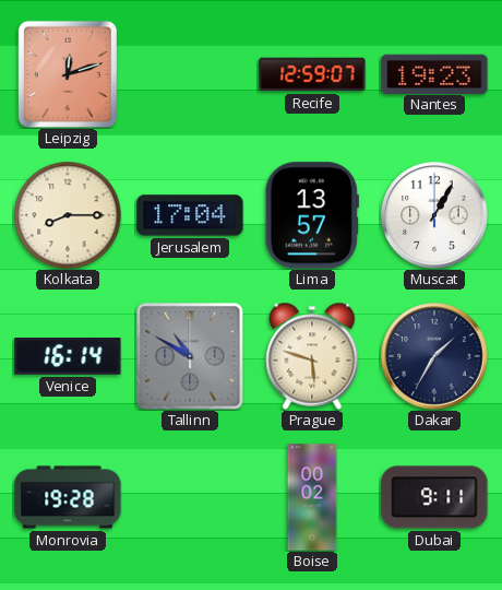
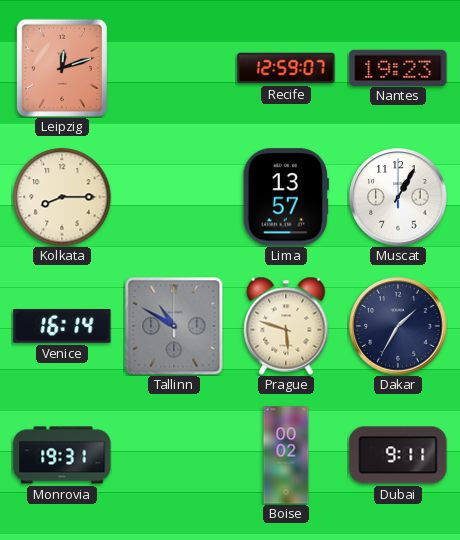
Jerusalem: 17:04 -> none (190, 215)
Monrovia: 19:28 -> 19:31 (62, 455)
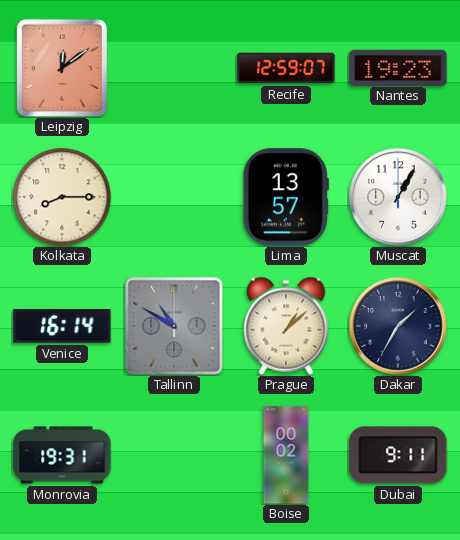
Leipzig: 12:12 -> 12:09 (62, 68)
Prague: 5:48 -> 1:08 (286, 326)
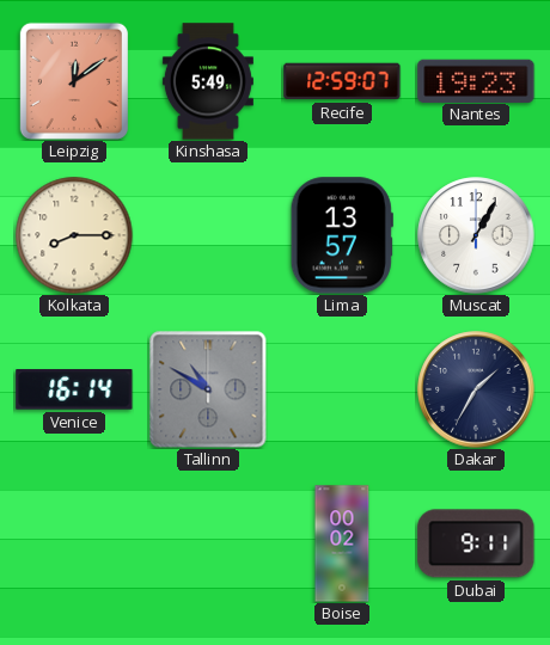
Kinshasa: none -> 5:49 (208, 81)
Prague: 1:08 -> none (286, 326)
Monrovia: 19:31 -> none (62, 455)
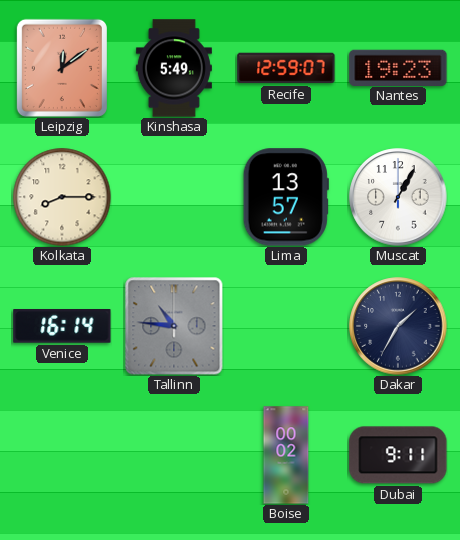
Tallinn: 10:50 -> 10:46 (174, 326)
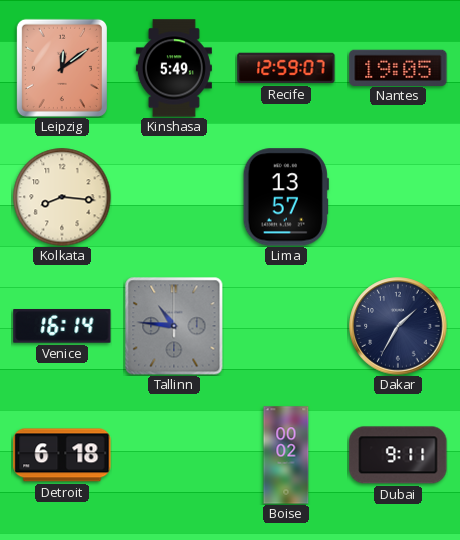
Nantes: 19:23 -> 19:05 (398, 67)
Kolkata: 8:15 -> 8:16 (62, 197)
Muscat: 1:05 -> none (398, 197)
Detroit: none -> 6:18 (62, 455)
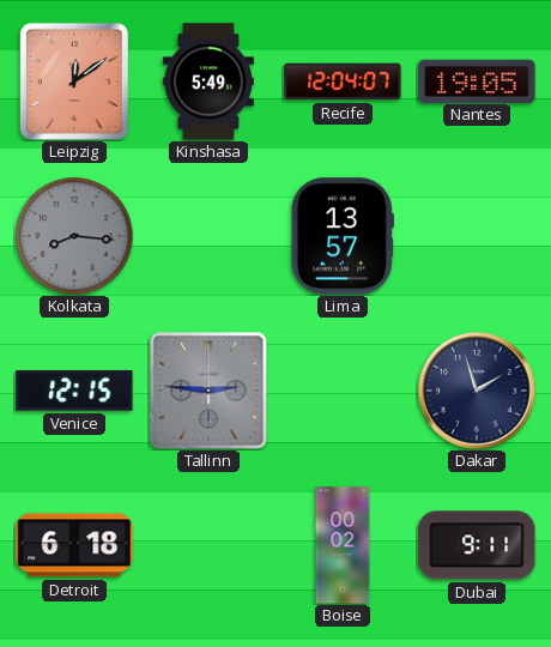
Recife: 12:59 -> 12:04 (343, 81)
Kolkata dial: cream -> grey (74, 236)
Venice: 16:14 -> 12:15 (74, 391)
Tallinn: 10:46 -> 2:46 (208, 391)
Dakar: 1:35 -> 1:57 (477, 391)
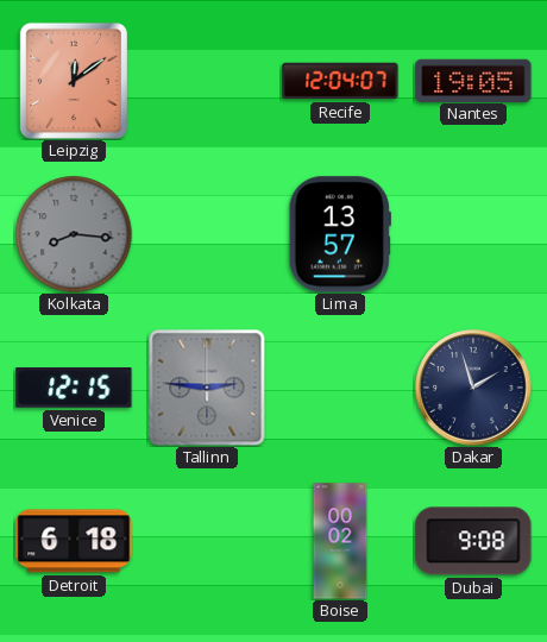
Kinshasa: 5:49 -> none (208, 81)
Dubai: 9:11 -> 9:08 (473, 541)
